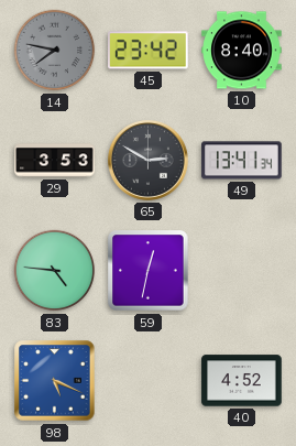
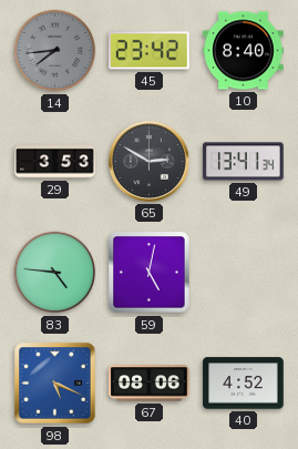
14: 7:47 -> 7:44 (55, 51)
59: 12:32 -> 5:02 (150, 273)
67: none -> 08:06 (150, 384)
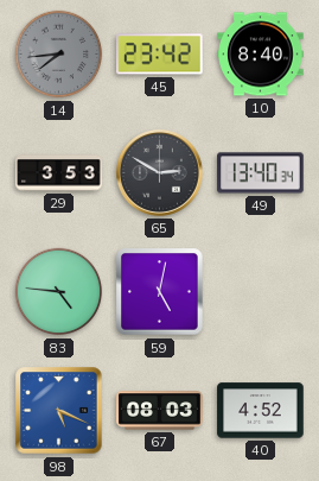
49: 13:41 -> 13:40 (261, 173)
67: 08:06 -> 08:03 (160, 411)
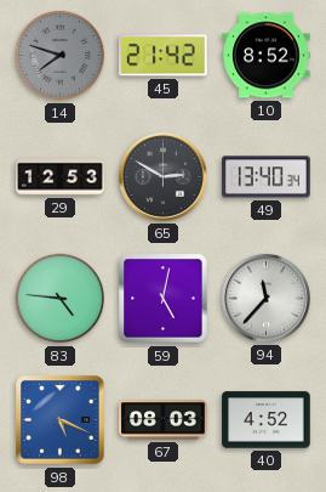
14: 7:44 -> 7:48 (61, 56)
45: 23:42 -> 21:42 (164, 56)
10: 8:40 -> 8:52 (267, 56)
29: 3:53 -> 12:53 (61, 177)
94: none -> 11:37 (265, 298)
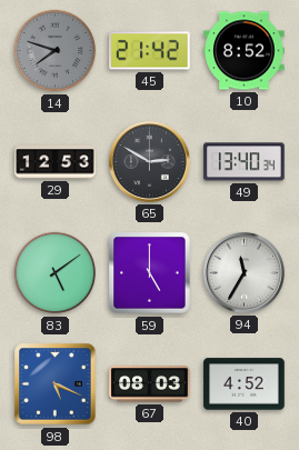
83: 4:46 -> 5:09 (56, 273)
59: 5:02 -> 5:00 (150, 273)
94: 11:37 -> 11:35 (243, 272)
